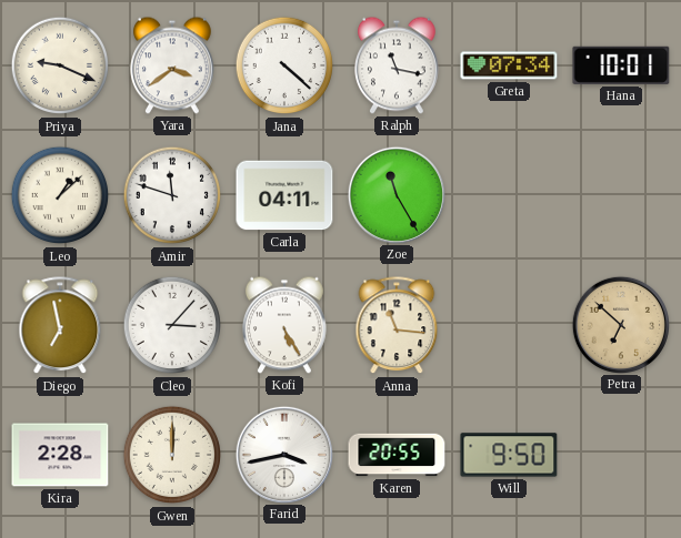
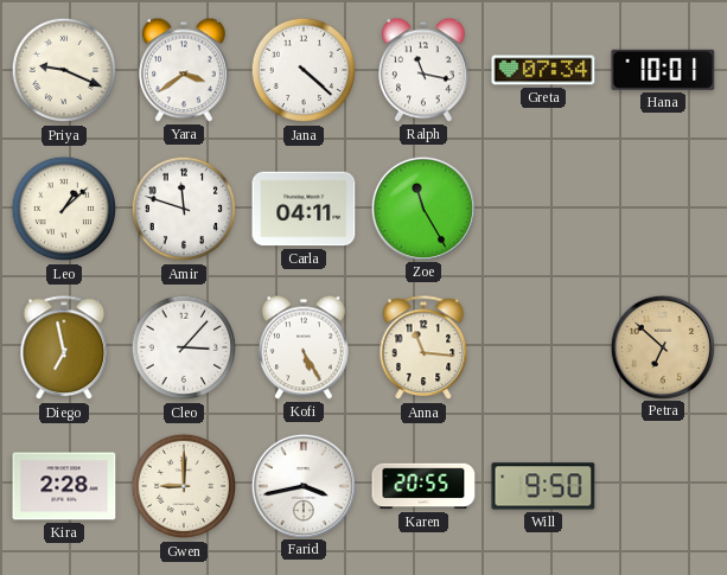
Gwen: 12:00 -> 9:00 (183, 486)
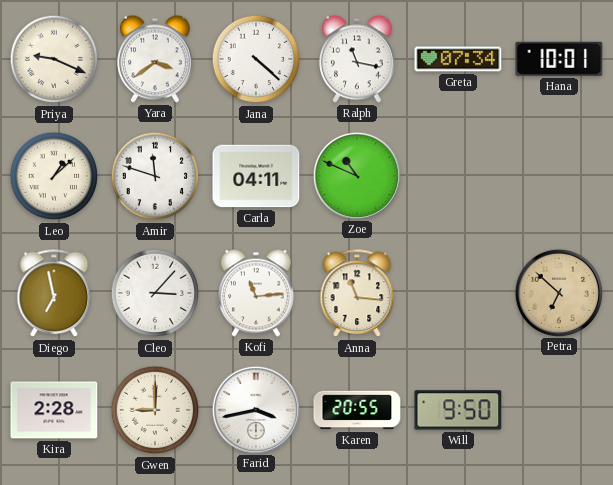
Zoe: 11:25 -> 10:49 (356, 175)
Kofi: 5:25 -> 11:14 (257, 293)
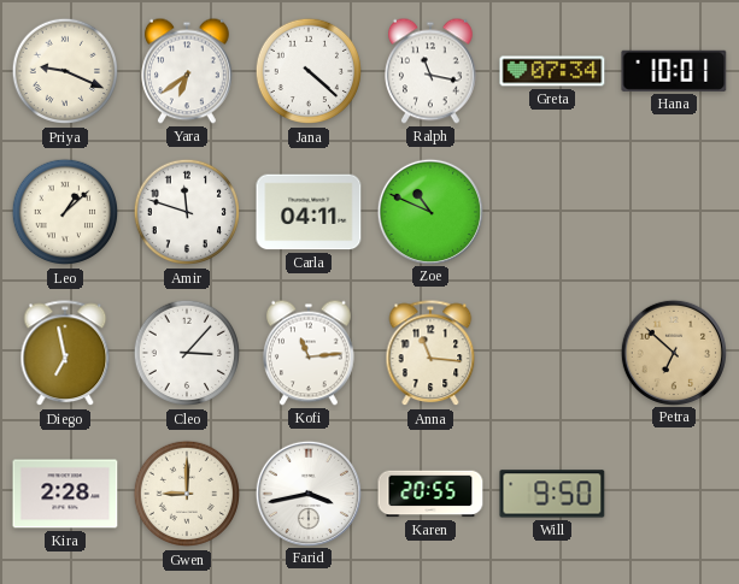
Yara: 3:39 -> 6:39 (188, 71)
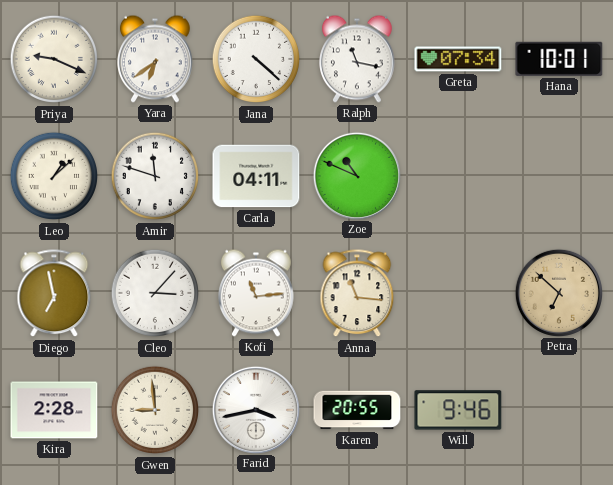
Gwen: 9:00 -> 8:59 (154, 410)
Will: 9:50 -> 9:46 (458, 410)
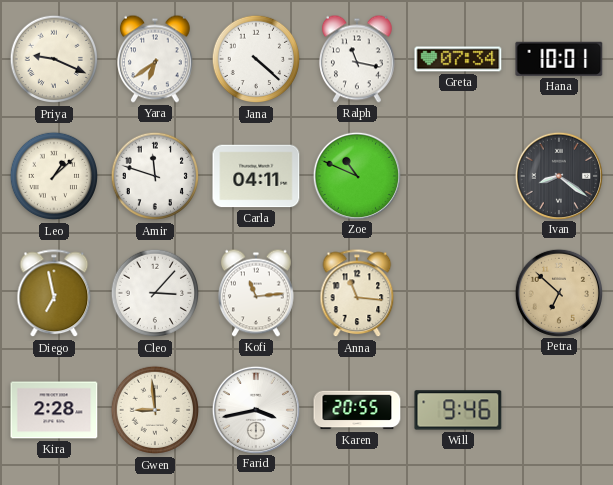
Ivan: none -> 8:21 (558, 175)
